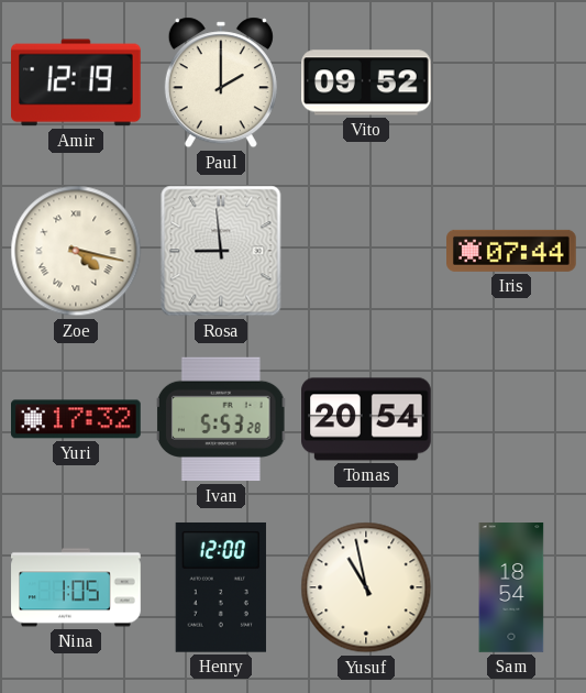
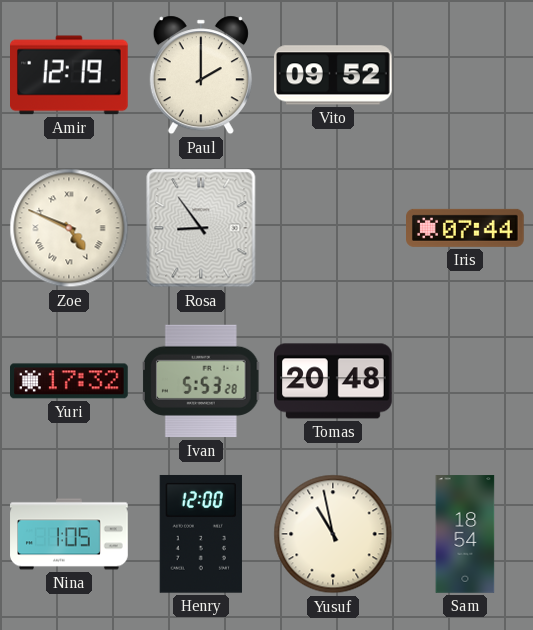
Zoe: 4:17 -> 4:49 (69, 228)
Rosa: 8:59 -> 8:54 (201, 228)
Tomas: 20:54 -> 20:48 (333, 381)
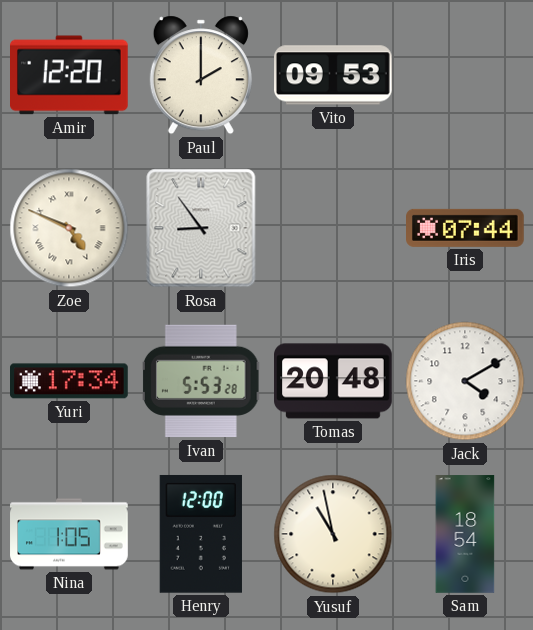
Amir: 12:19 -> 12:20 (70, 75)
Vito: 09:52 -> 09:53 (334, 75)
Yuri: 17:32 -> 17:34 (70, 381)
Jack: none -> 4:10 (465, 381)
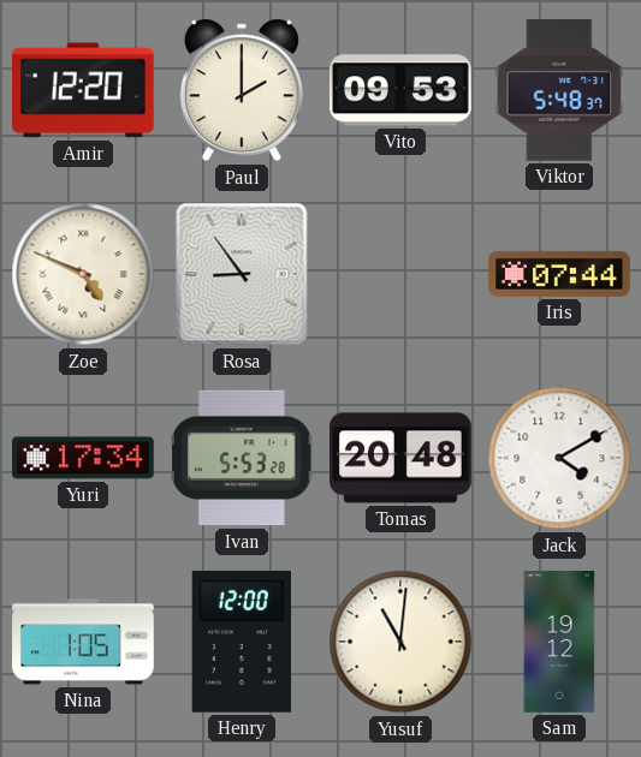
Viktor: none -> 5:48 (559, 91)
Yusuf: 10:58 -> 11:01 (400, 642)
Sam: 18:54 -> 19:12 (559, 642)
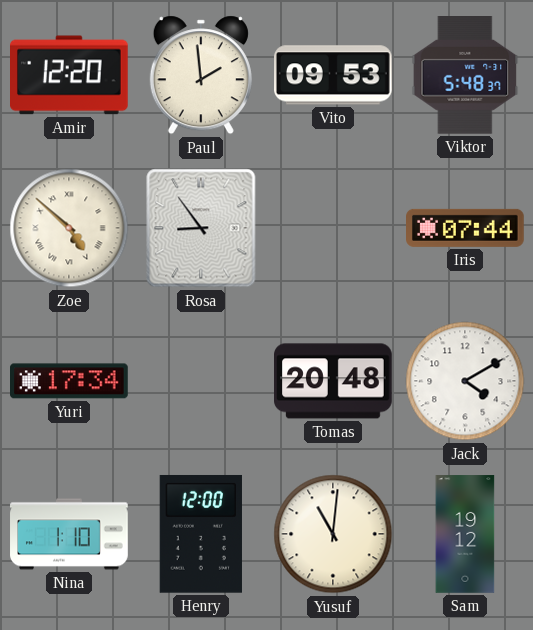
Paul: 2:00 -> 1:59 (201, 75)
Zoe: 4:49 -> 4:52 (69, 228)
Ivan: 5:53 -> none (242, 458)
Nina: 1:05 -> 1:10 (69, 534)
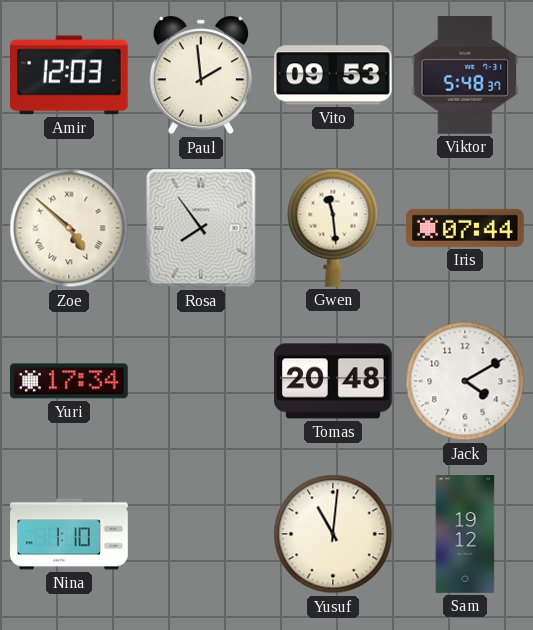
Amir: 12:20 -> 12:03 (70, 75)
Rosa: 8:54 -> 7:54 (201, 228)
Gwen: none -> 11:29 (333, 228)
Henry: 12:00 -> none (201, 534)
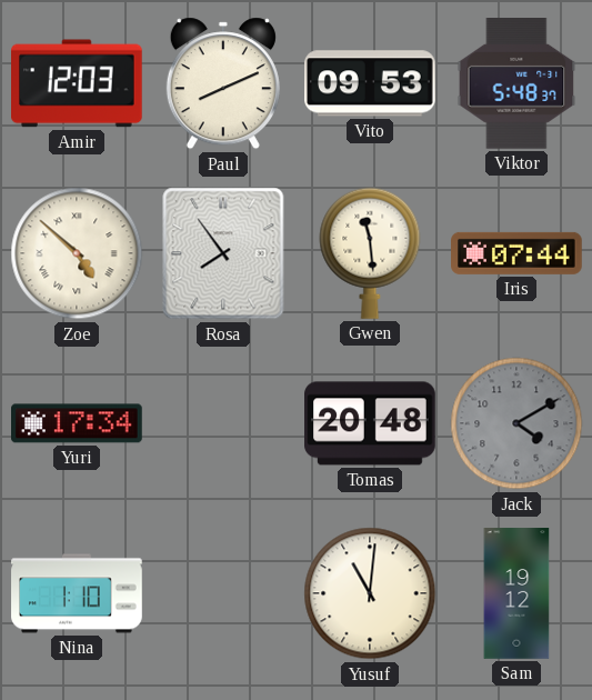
Paul: 1:59 -> 8:11 (223, 83)
Jack dial: white -> grey (516, 423)
